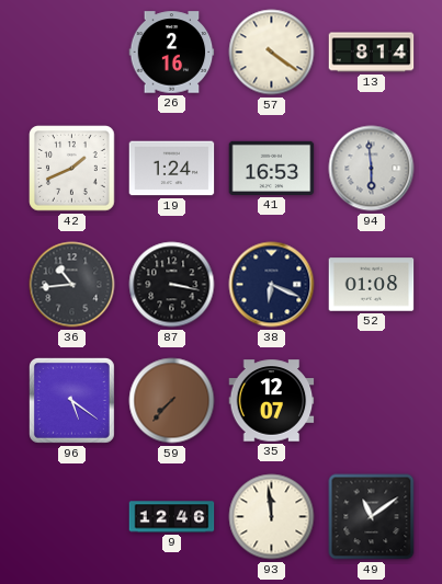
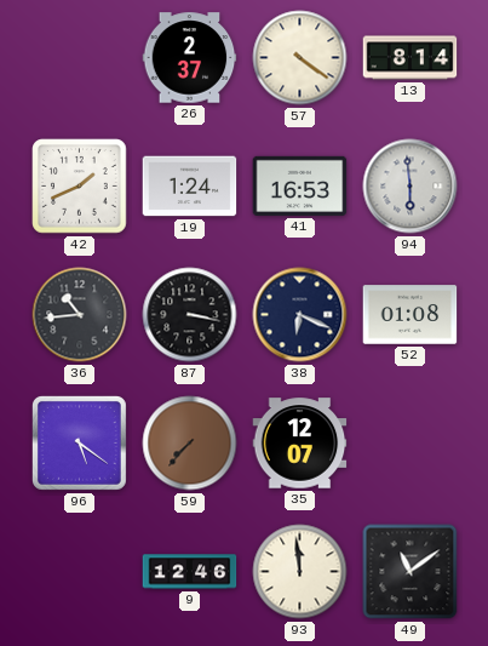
26: 2:16 -> 2:37 (190, 58)
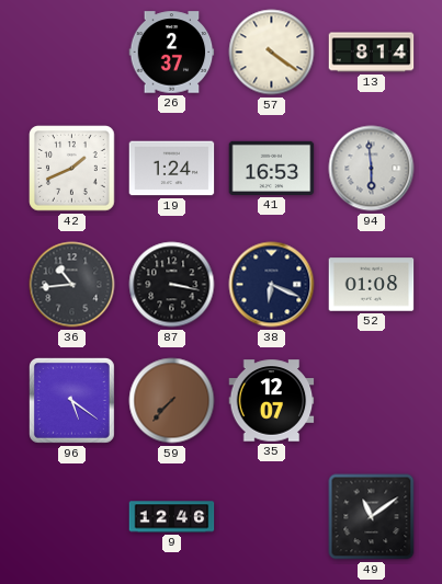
93: 11:59 -> none (300, 572)
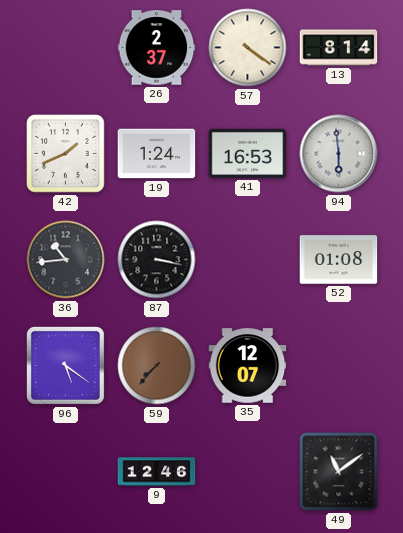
38: 6:19 -> none (272, 285)
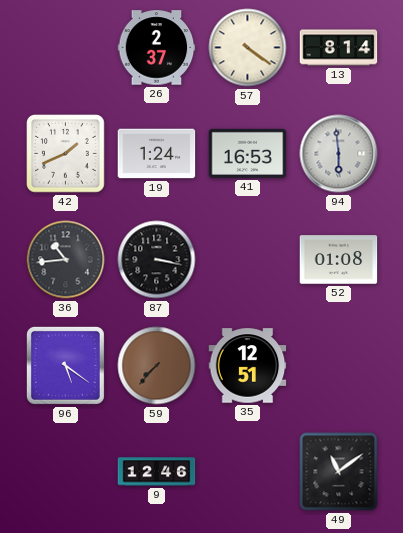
35: 12:07 -> 12:51 (248, 366)
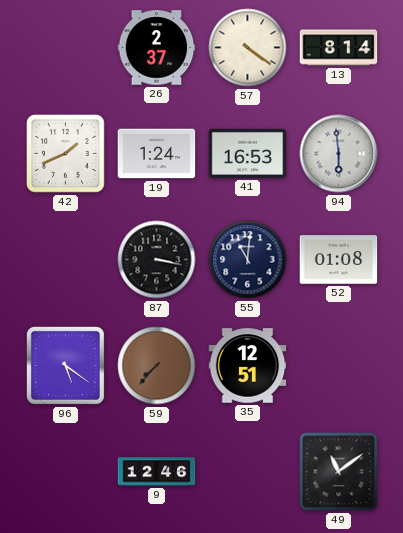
36: 10:44 -> none (66, 260)
55: none -> 11:01 (248, 260)
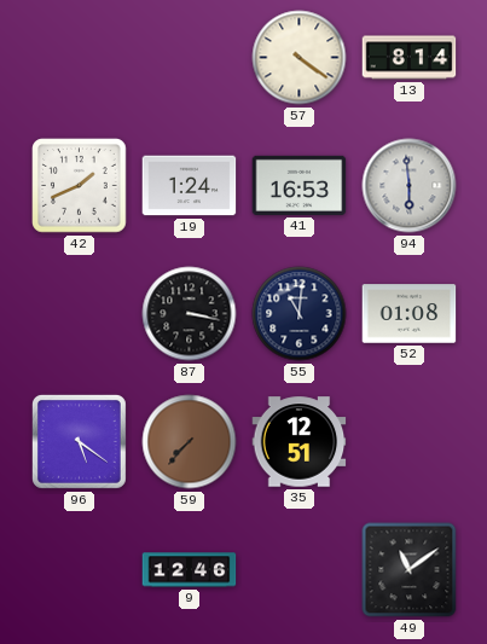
26: 2:37 -> none (157, 48)
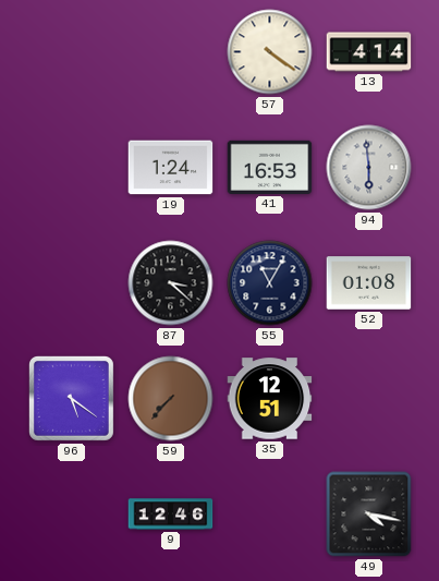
13: 8:14 -> 4:14 (369, 52)
42: 1:41 -> none (80, 186)
87: 3:17 -> 3:22 (171, 283)
55: 11:01 -> 11:05 (270, 283)
49: 11:09 -> 4:17 (369, 515)
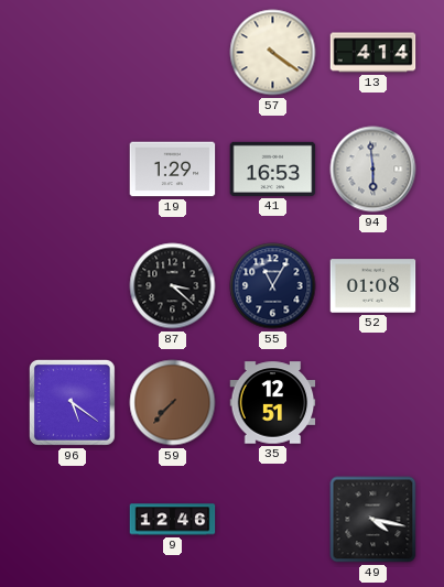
19: 1:24 -> 1:29 (173, 170)
